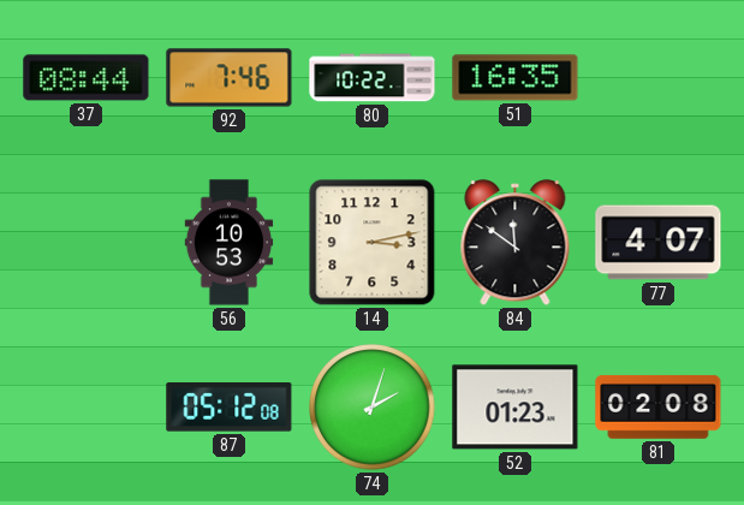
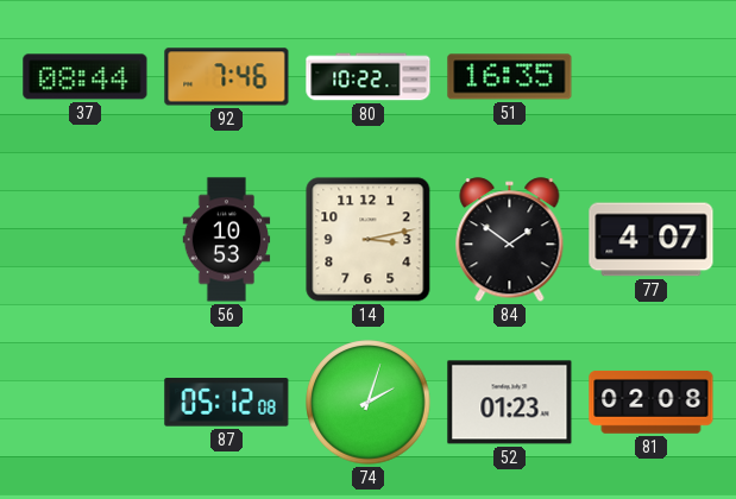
84: 11:51 -> 1:51 (510, 240)
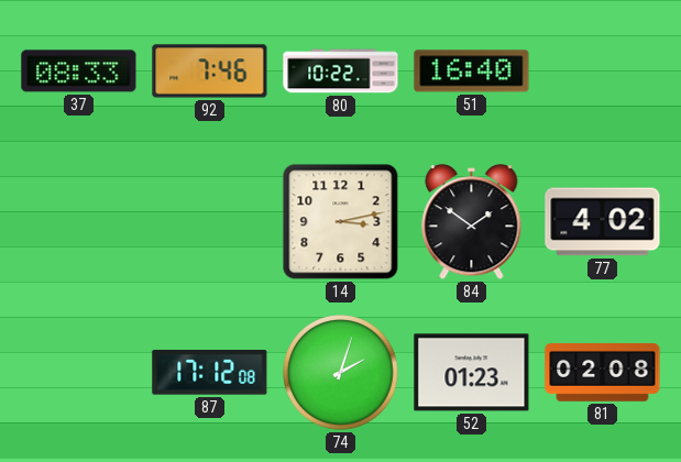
37: 08:44 -> 08:33 (79, 71)
51: 16:35 -> 16:40 (472, 71)
56: 10:53 -> none (227, 240)
77: 4:07 -> 4:02 (603, 222)
87: 05:12 -> 17:12 (210, 373)
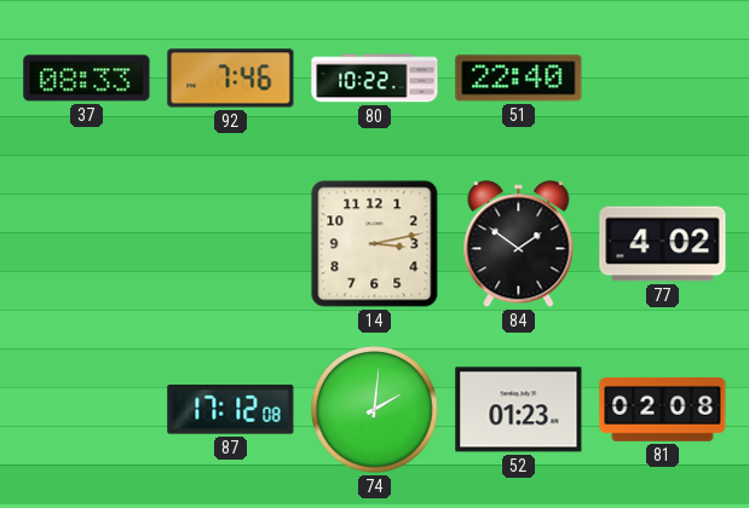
51: 16:40 -> 22:40 (519, 79)
74: 2:03 -> 2:01 (375, 410)
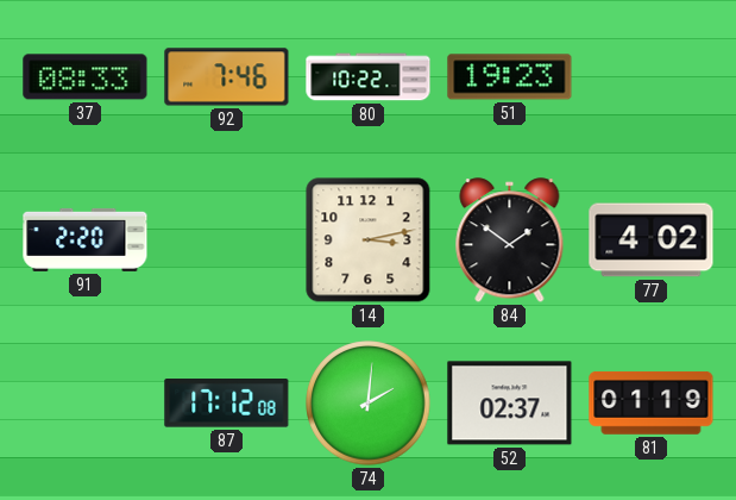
51: 22:40 -> 19:23 (510, 77)
91: none -> 2:20 (86, 239)
52: 01:23 -> 02:37 (510, 404)
81: 02:08 -> 01:19 (652, 404)
